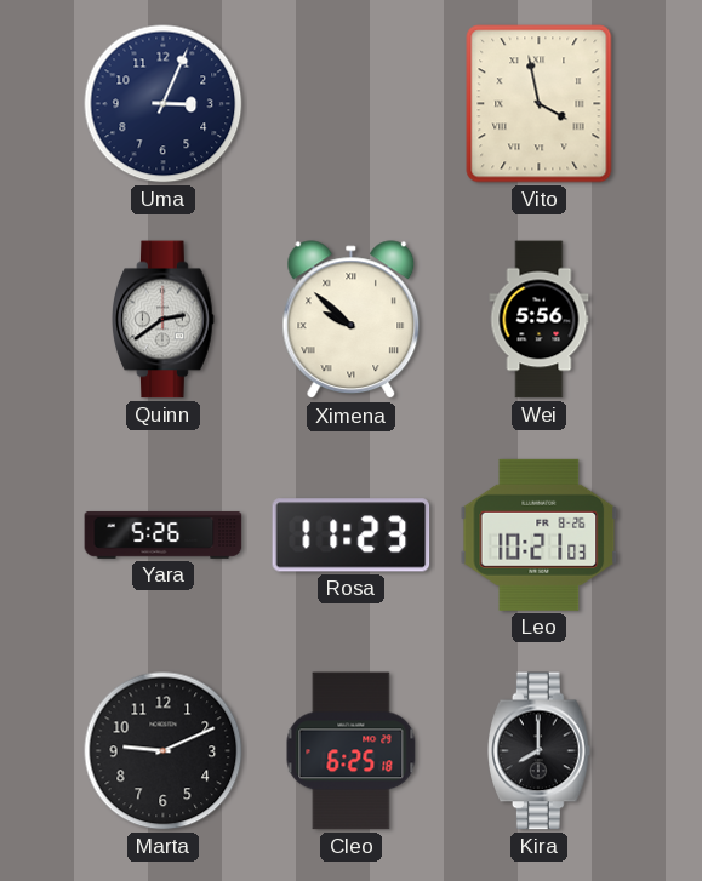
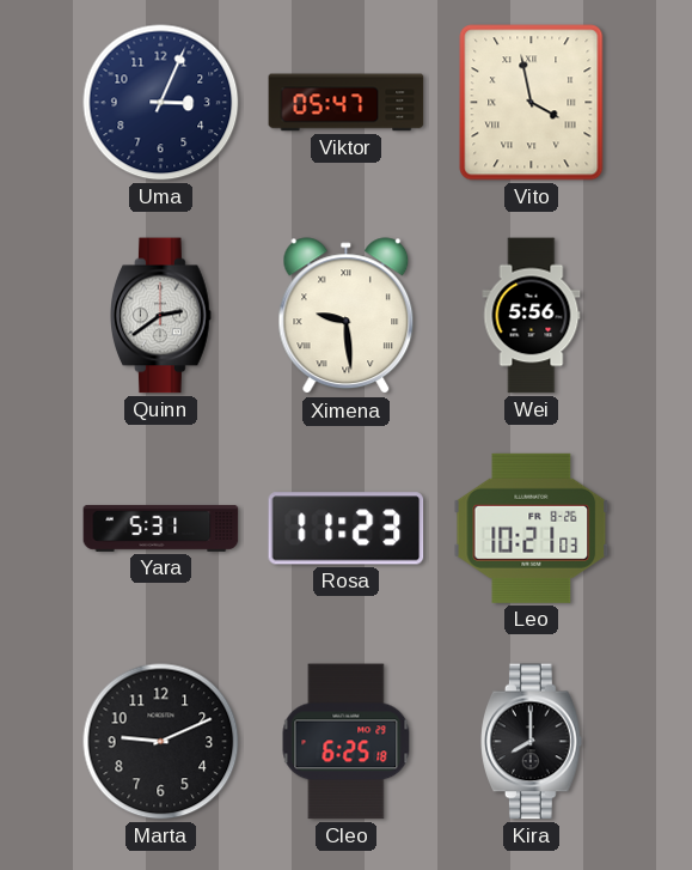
Viktor: none -> 05:47 (347, 103)
Ximena: 9:52 -> 9:29 (347, 316)
Yara: 5:26 -> 5:31 (161, 528)
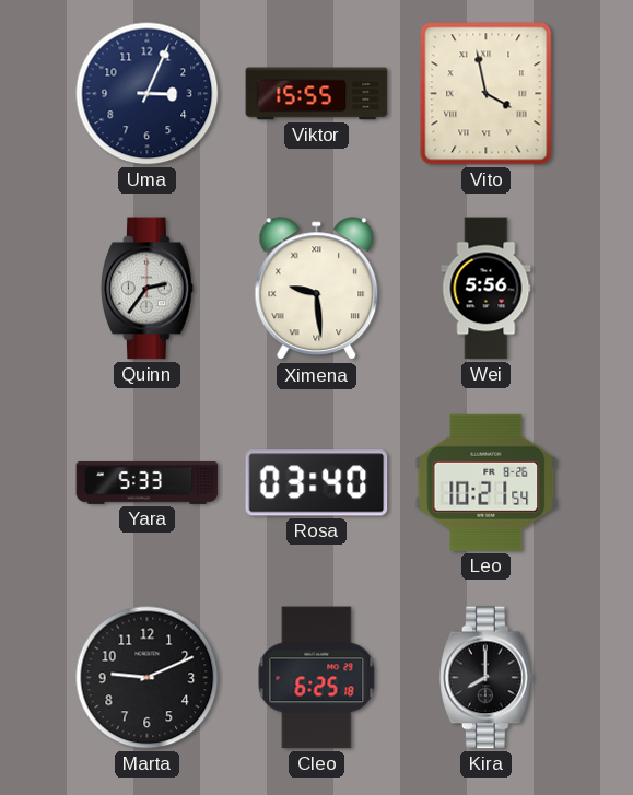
Viktor: 05:47 -> 15:55 (317, 94)
Quinn: 2:39 -> 2:36 (148, 289)
Yara: 5:31 -> 5:33 (148, 482)
Rosa: 11:23 -> 03:40 (317, 483)
Leo: 10:21:03 -> 10:21:54 (487, 482)
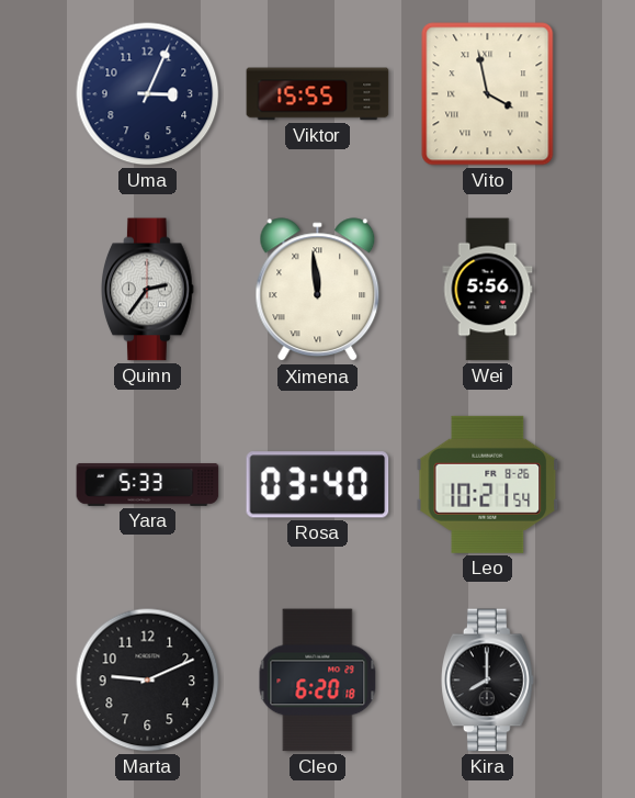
Ximena: 9:29 -> 11:59 (318, 290)
Cleo: 6:25 -> 6:20 (318, 681)
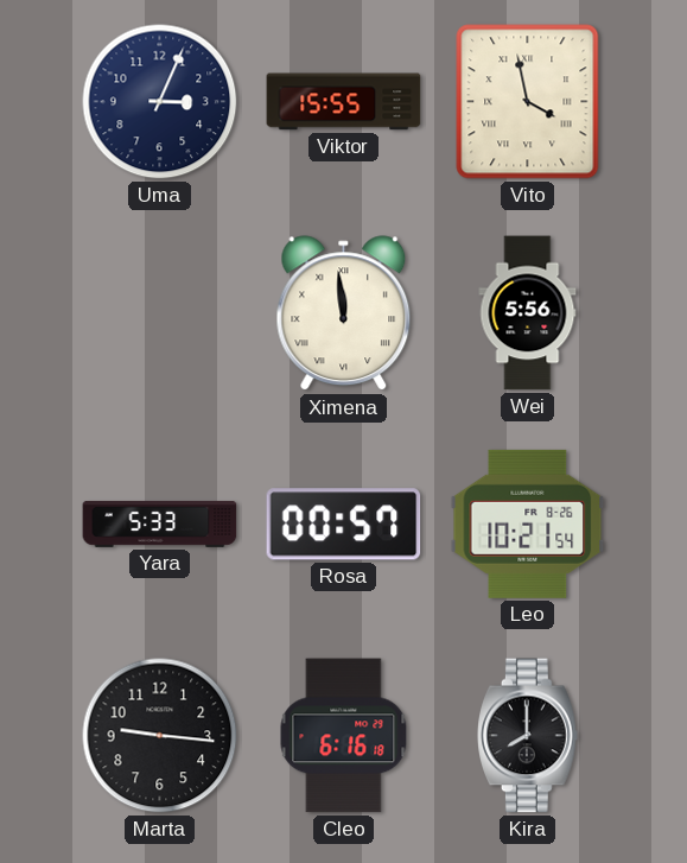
Quinn: 2:36 -> none (148, 290)
Rosa: 03:40 -> 00:57 (344, 525)
Marta: 9:11 -> 9:16 (160, 736)
Cleo: 6:20 -> 6:16 (344, 736)
